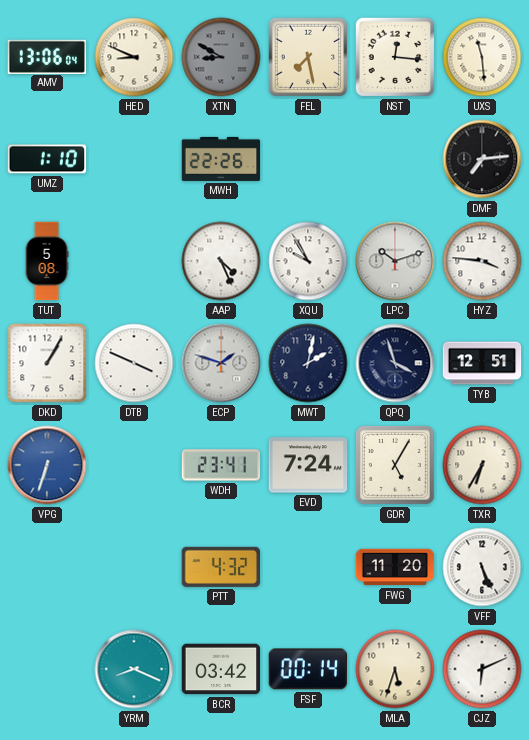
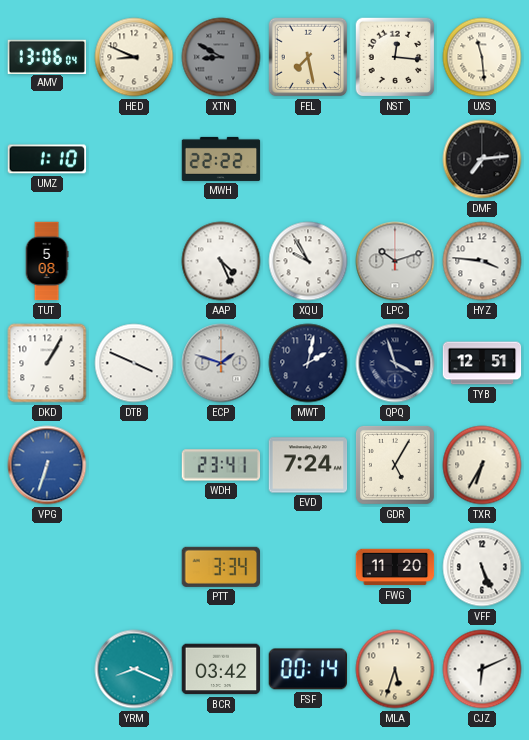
MWH: 22:26 -> 22:22 (221, 159)
PTT: 4:32 -> 3:34 (220, 567)
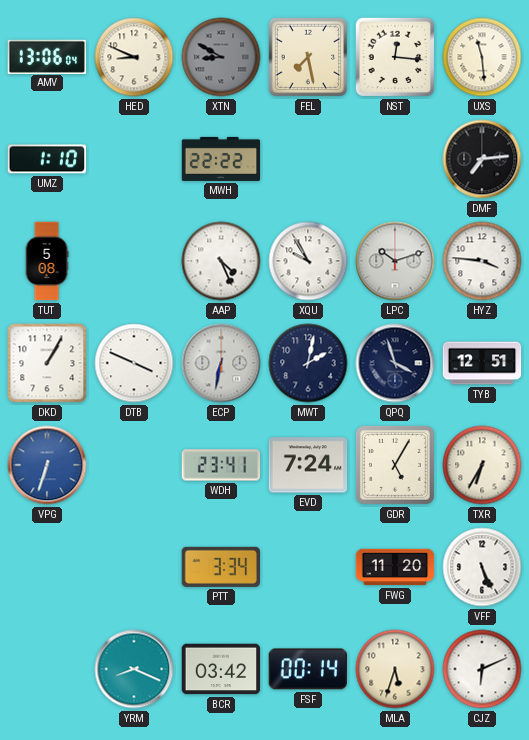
ECP: 1:48 -> 6:32 (221, 363)
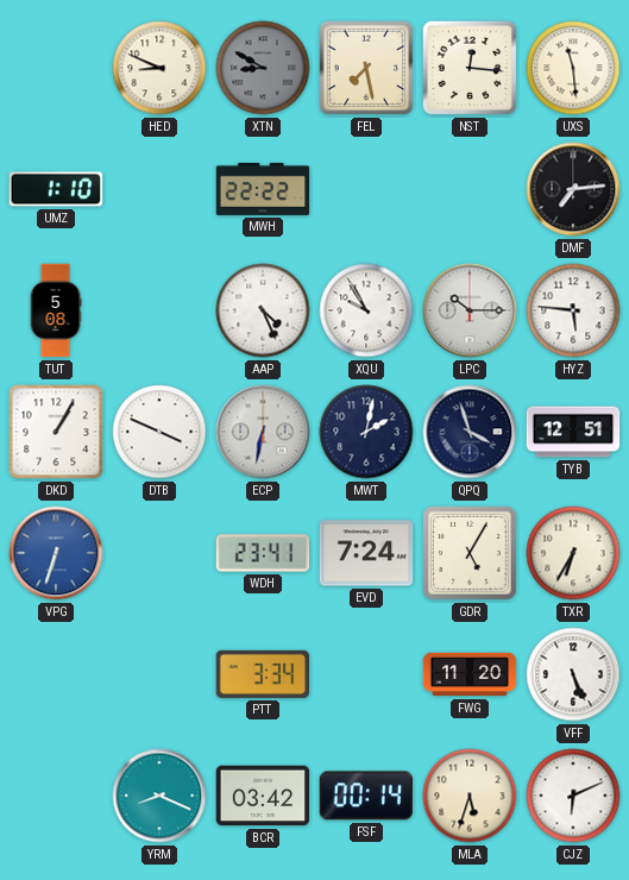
AMV: 13:06 -> none (46, 56)
LPC: 10:12 -> 10:15 (470, 310)
HYZ: 3:46 -> 5:46 (573, 310)
